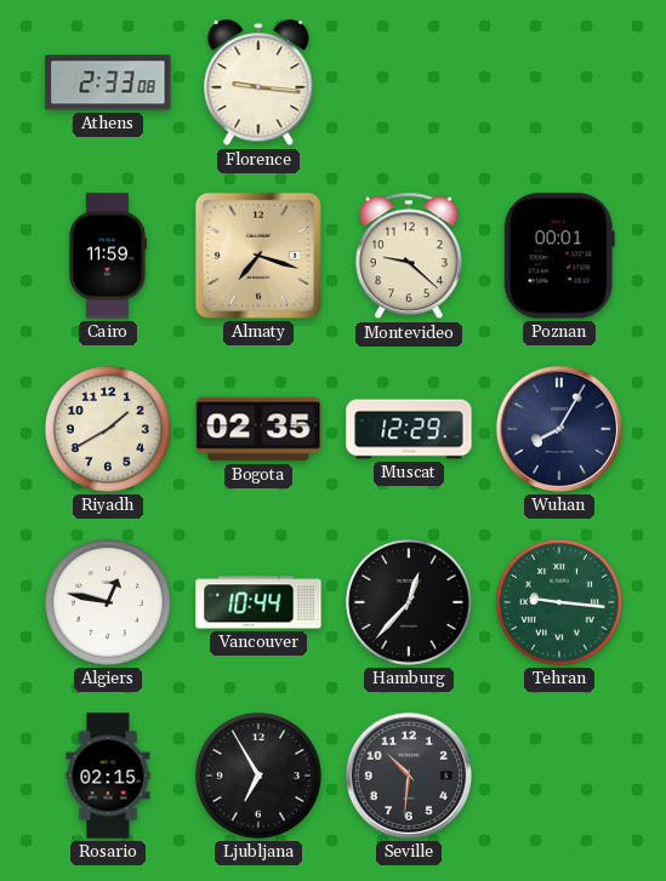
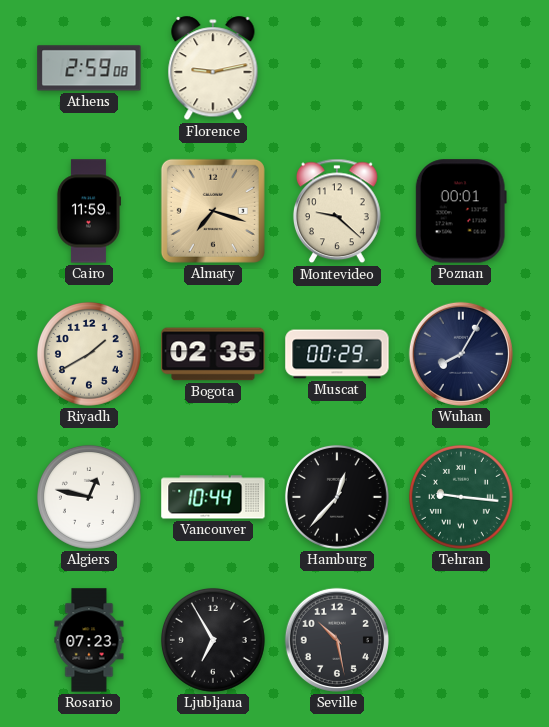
Athens: 2:33 -> 2:59 (89, 68)
Florence: 9:16 -> 9:13 (213, 69)
Muscat: 12:29 -> 00:29 (337, 354)
Rosario: 02:15 -> 07:23 (89, 640)
Seville: 10:31 -> 10:28 (337, 640)
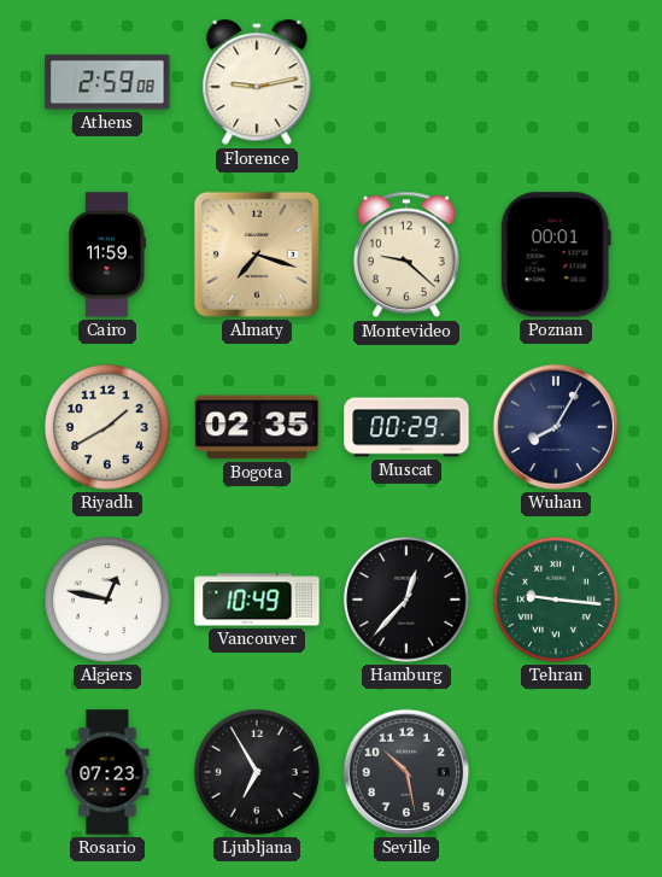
Vancouver: 10:44 -> 10:49 (257, 600)
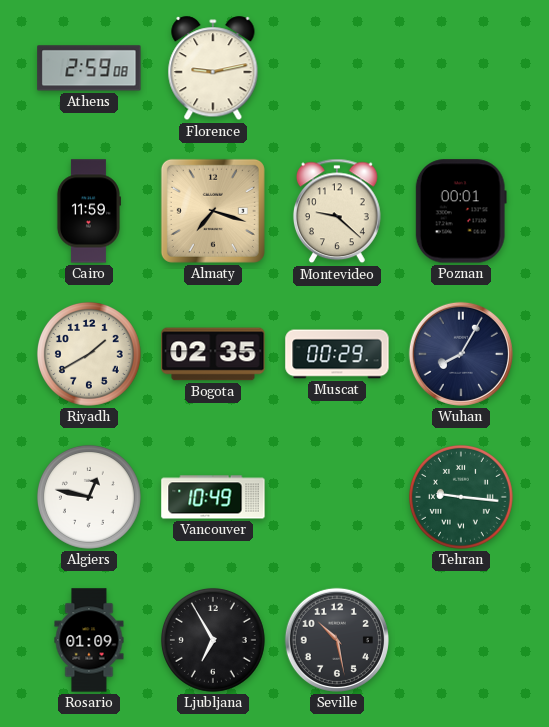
Hamburg: 12:37 -> none (406, 600)
Rosario: 07:23 -> 01:09 (89, 640)
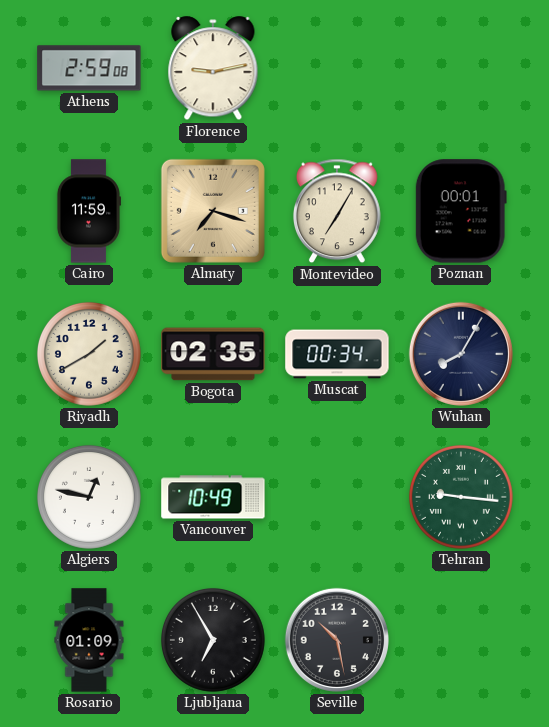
Montevideo: 9:22 -> 7:05 (337, 211)
Muscat: 00:29 -> 00:34 (337, 354)
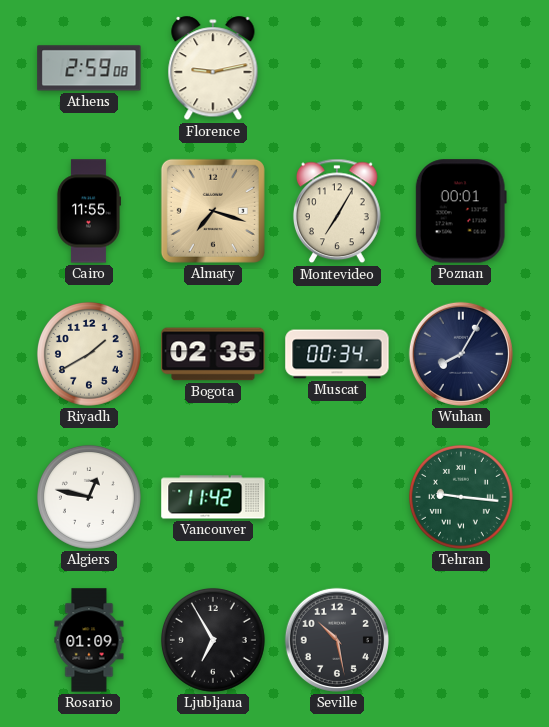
Cairo: 11:59 -> 11:55 (88, 211)
Vancouver: 10:49 -> 11:42 (213, 497)
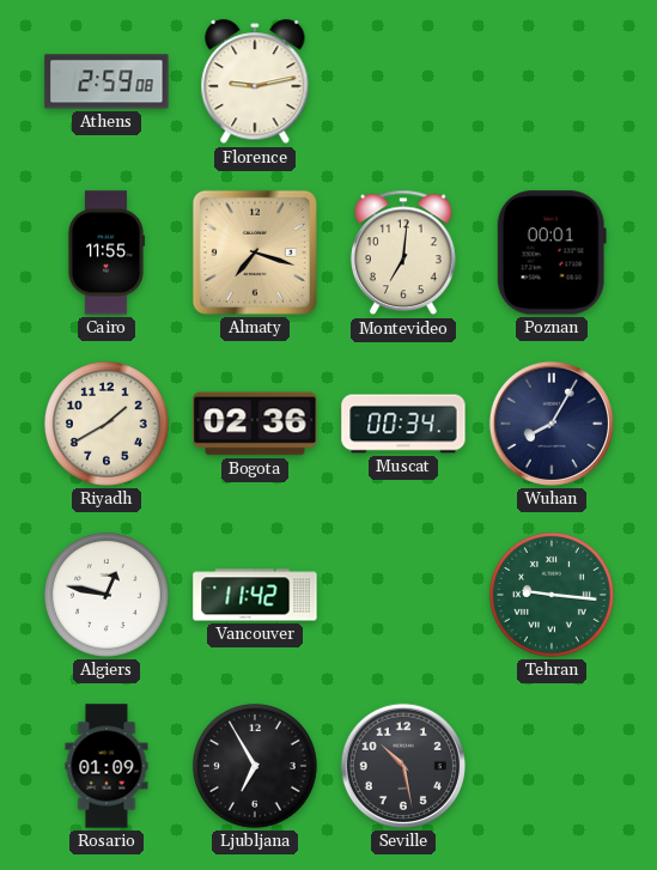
Montevideo: 7:05 -> 7:01 (403, 253)
Bogota: 02:35 -> 02:36 (255, 424)
